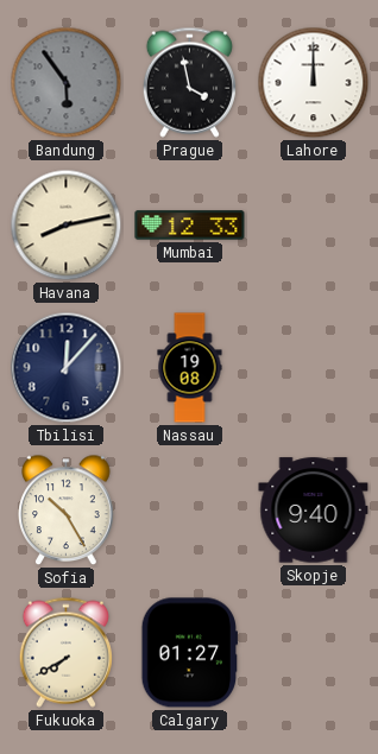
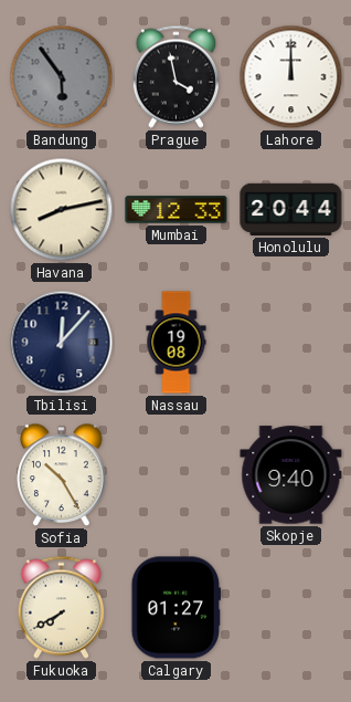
Honolulu: none -> 20:44 (291, 209)
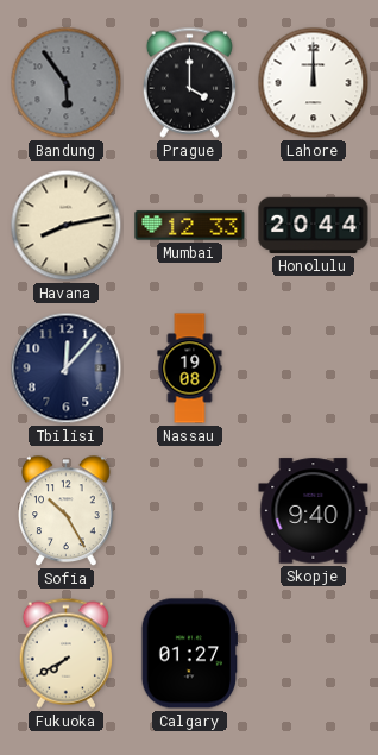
Prague: 3:58 -> 4:00 (189, 82)
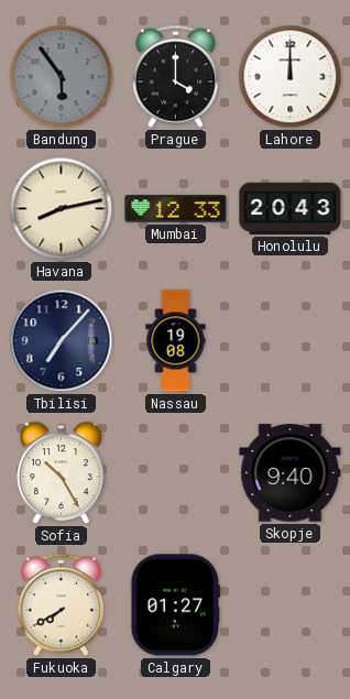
Honolulu: 20:44 -> 20:43 (291, 208)
Tbilisi: 12:07 -> 7:07 (62, 341)
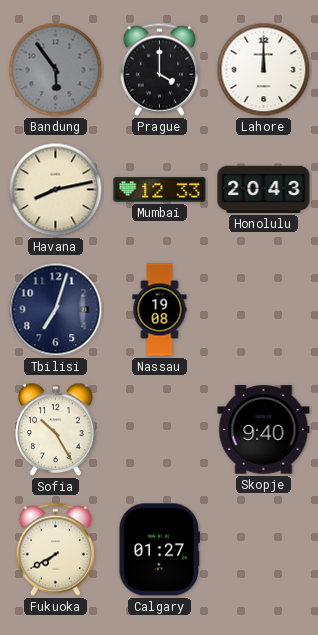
Tbilisi: 7:07 -> 7:03 (56, 310)
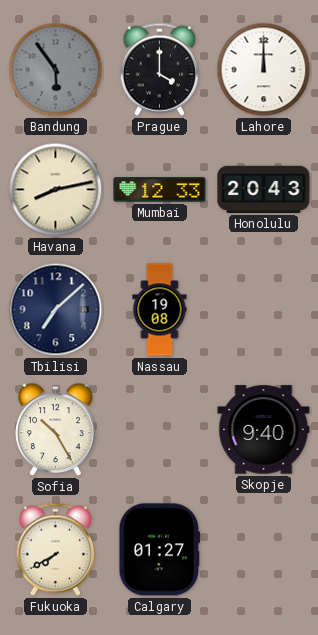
Tbilisi: 7:03 -> 7:08 (56, 310)
